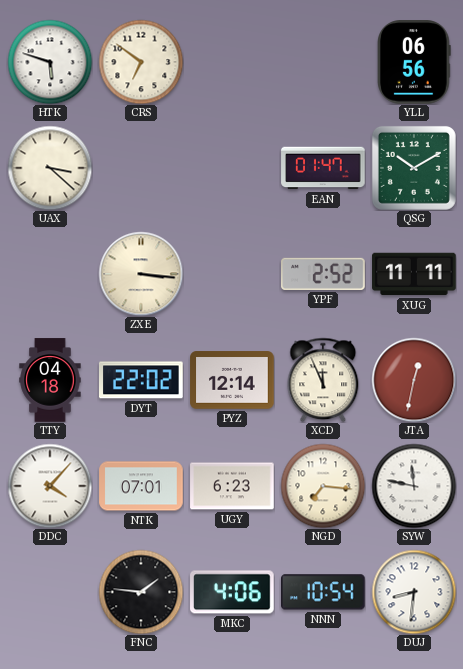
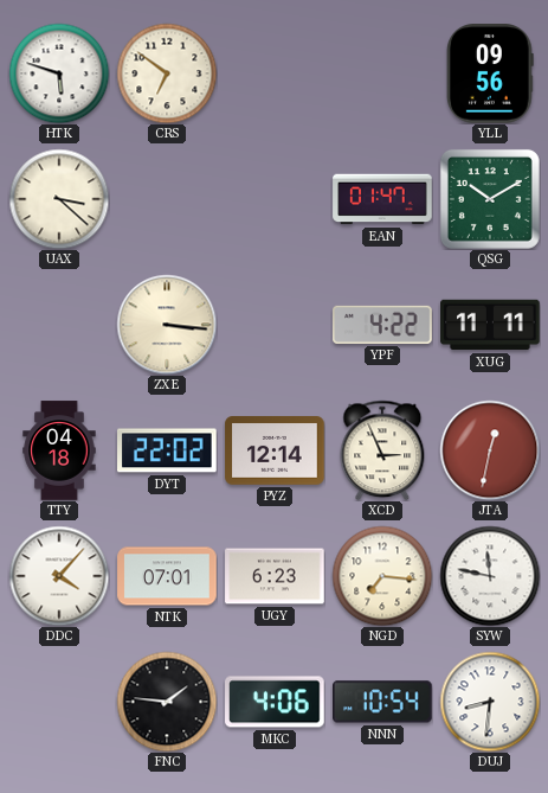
YLL: 06:56 -> 09:56 (490, 73)
YPF: 2:52 -> 4:22 (382, 325)
XCD: 11:56 -> 2:56 (382, 450)
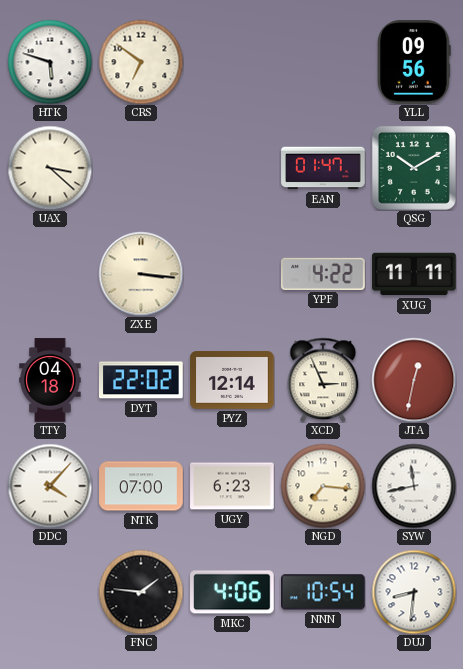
NTK: 07:01 -> 07:00 (141, 486)
SYW: 11:47 -> 11:43 (414, 486)
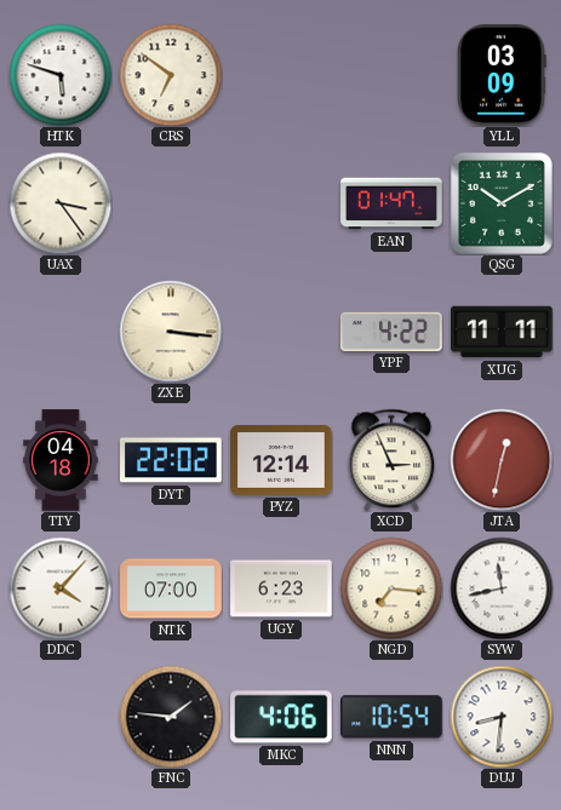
YLL: 09:56 -> 03:09 (502, 75)
UAX: 3:22 -> 3:24 (61, 203)
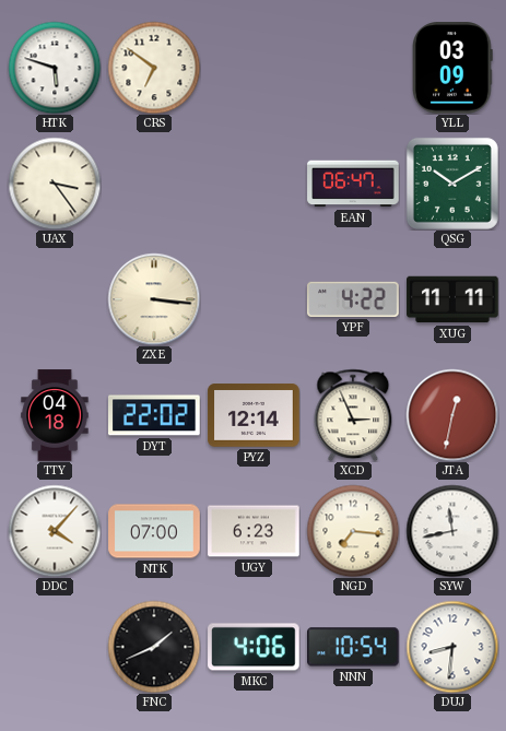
EAN: 01:47 -> 06:47 (353, 184)
FNC: 1:46 -> 1:41 (154, 647)
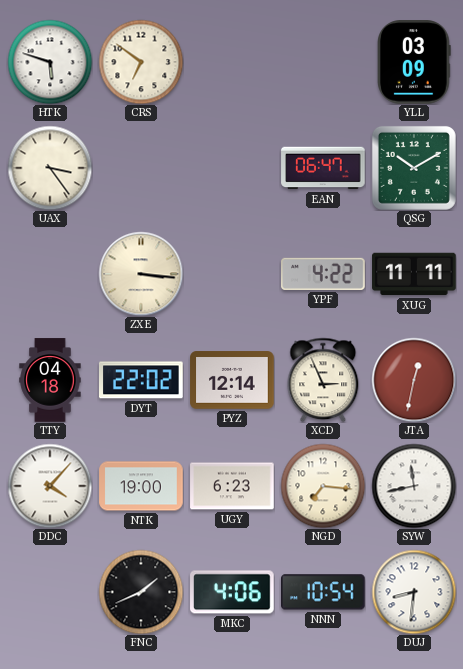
NTK: 07:00 -> 19:00 (141, 486)
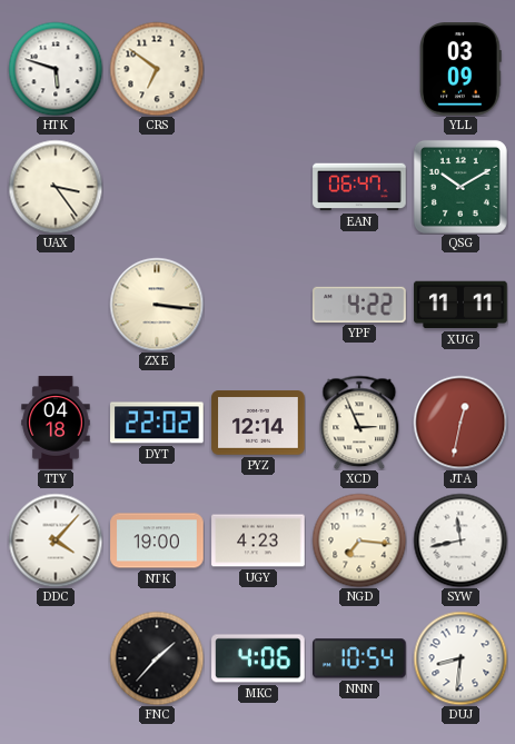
UGY: 6:23 -> 4:23 (258, 540)
FNC: 1:41 -> 1:37 (157, 658)
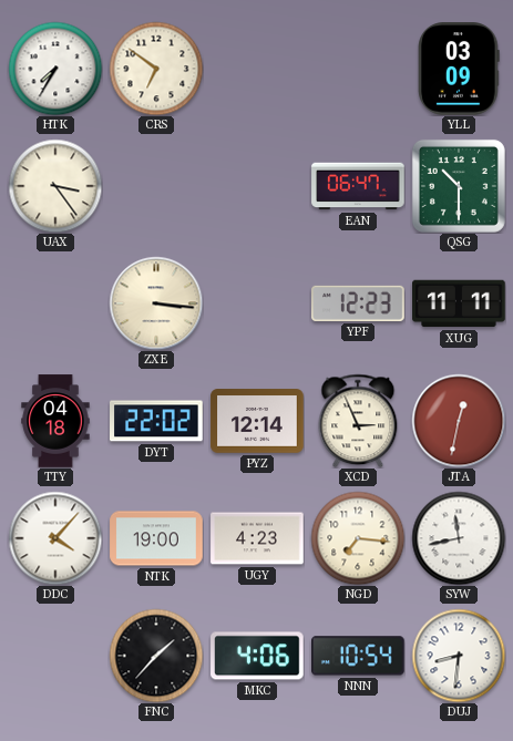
HTK: 5:48 -> 7:35 (55, 69)
QSG: 10:10 -> 10:30 (459, 186)
YPF: 4:22 -> 12:23 (358, 303)
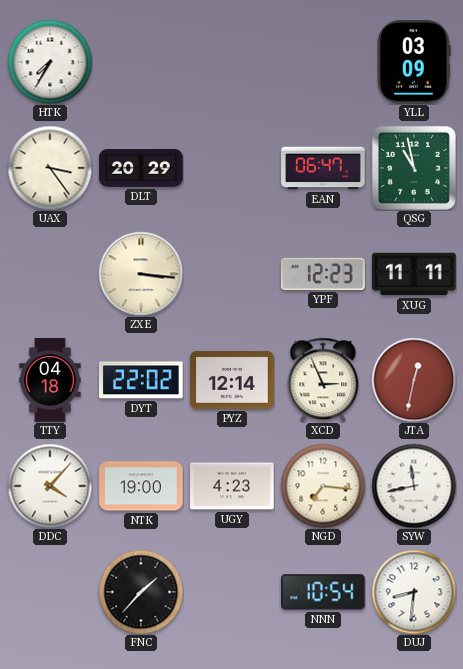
CRS: 6:51 -> none (156, 69)
DLT: none -> 20:29 (141, 168)
QSG: 10:30 -> 10:58 (414, 168)
MKC: 4:06 -> none (257, 656)
